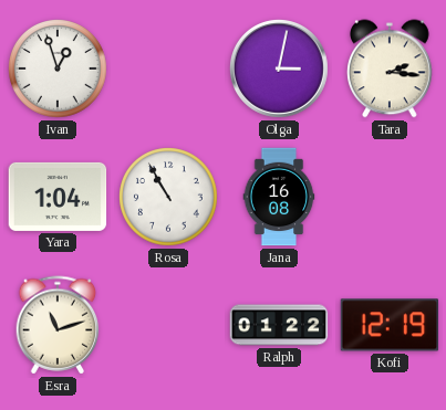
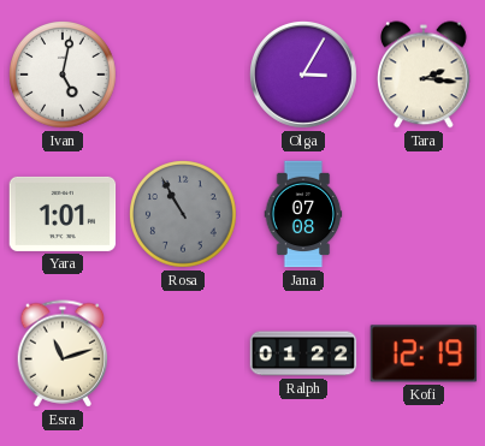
Ivan: 12:57 -> 5:02 (64, 76)
Olga: 3:02 -> 3:05 (304, 76)
Yara: 1:04 -> 1:01 (63, 214)
Rosa dial: white -> grey (184, 215)
Jana: 16:08 -> 07:08 (303, 214)
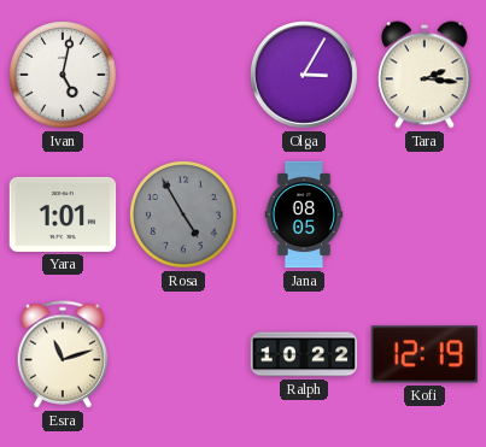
Rosa: 10:55 -> 4:55 (185, 216)
Jana: 07:08 -> 08:05 (304, 214)
Ralph: 01:22 -> 10:22 (304, 354)
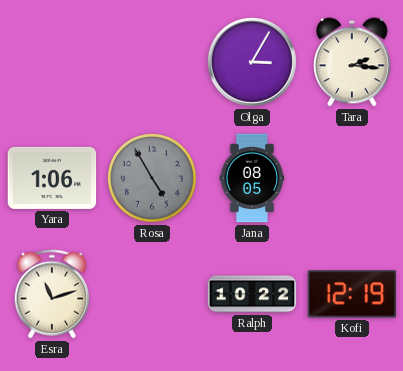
Ivan: 5:02 -> none (64, 76)
Yara: 1:01 -> 1:06 (52, 178)
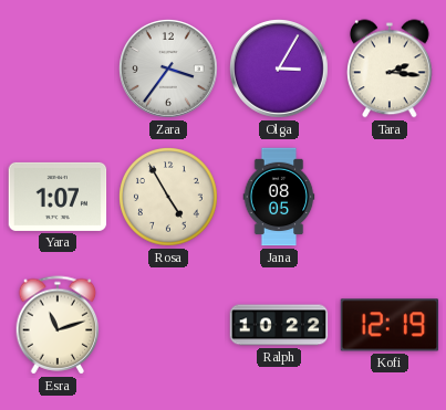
Zara: none -> 3:36 (169, 70)
Yara: 1:06 -> 1:07 (58, 197)
Rosa dial: grey -> cream (169, 198)
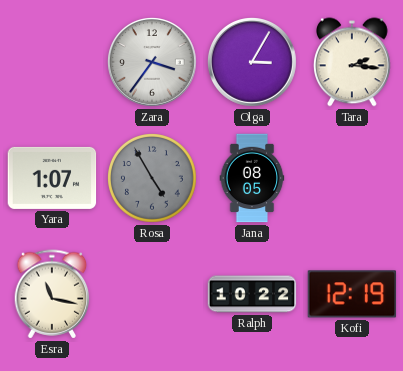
Rosa dial: cream -> grey (153, 179)
Esra: 11:12 -> 11:17 (52, 294)
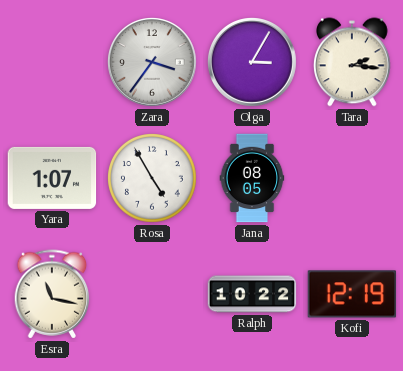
Rosa dial: grey -> white (153, 179)
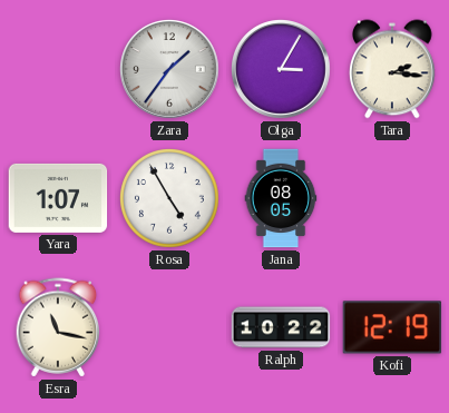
Zara: 3:36 -> 1:36 (170, 70)
